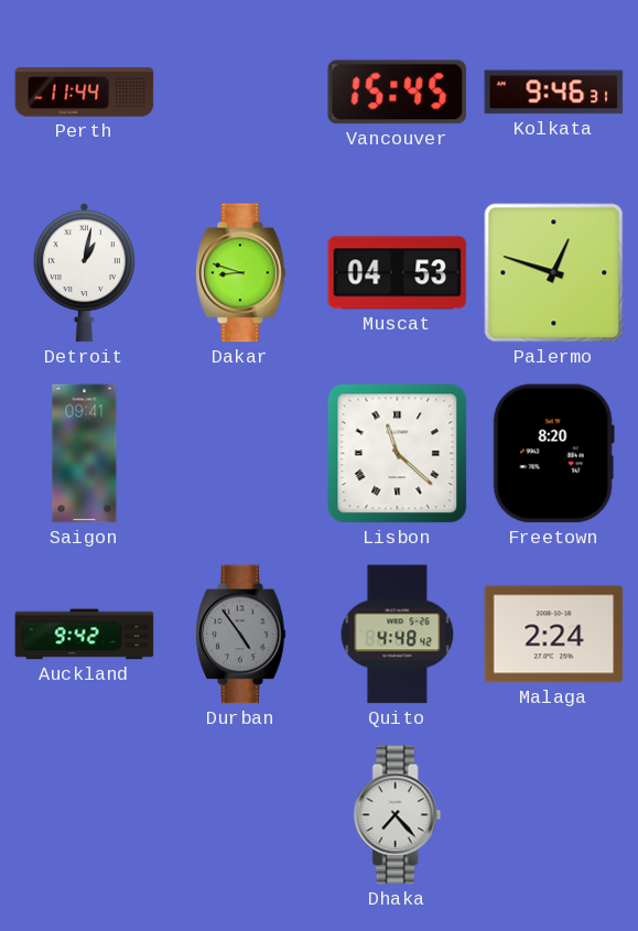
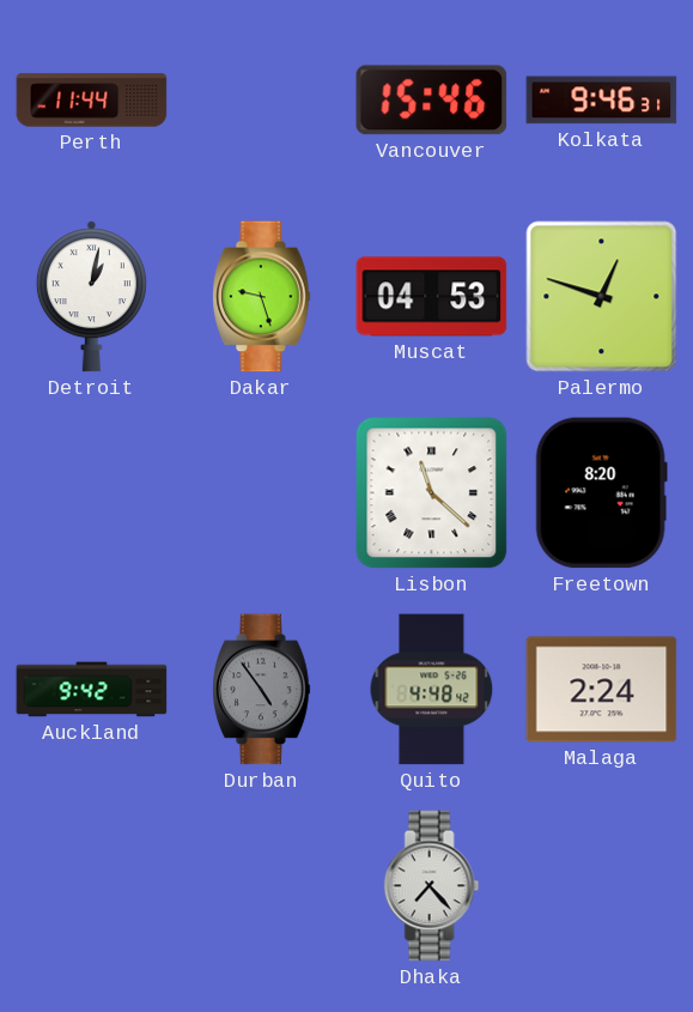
Vancouver: 15:45 -> 15:46 (432, 101)
Dakar: 8:48 -> 9:27 (262, 297)
Saigon: 09:41 -> none (85, 454)
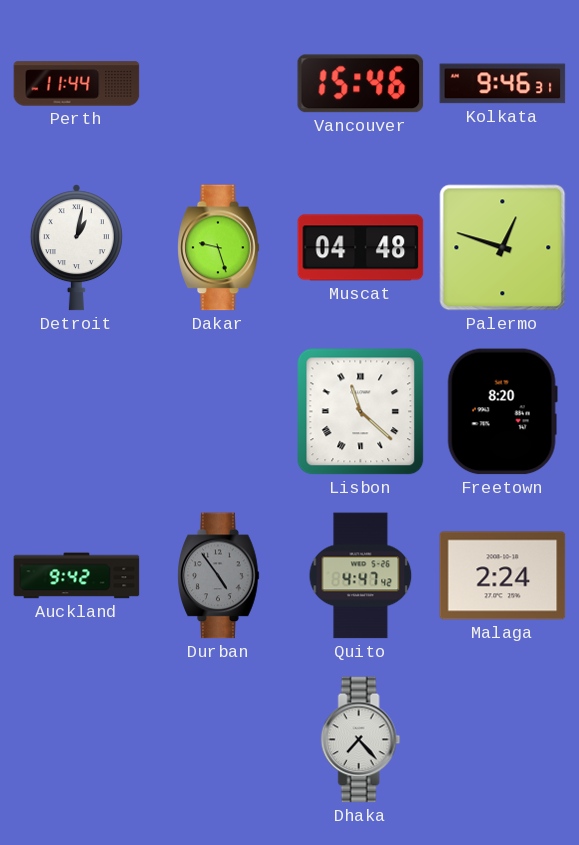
Muscat: 04:53 -> 04:48 (361, 248)
Quito: 4:48 -> 4:47 (361, 576)
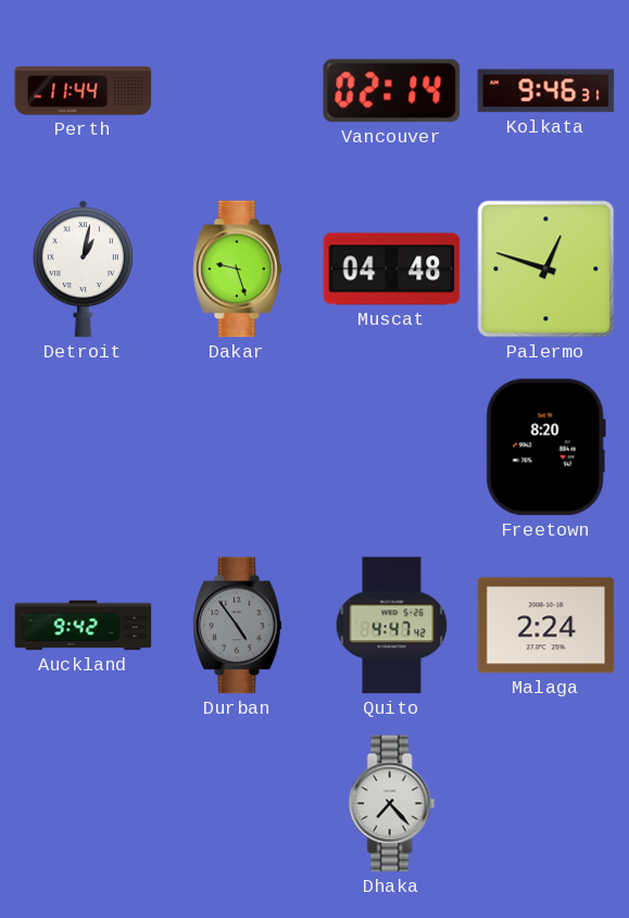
Vancouver: 15:46 -> 02:14 (392, 91)
Lisbon: 11:22 -> none (361, 412)
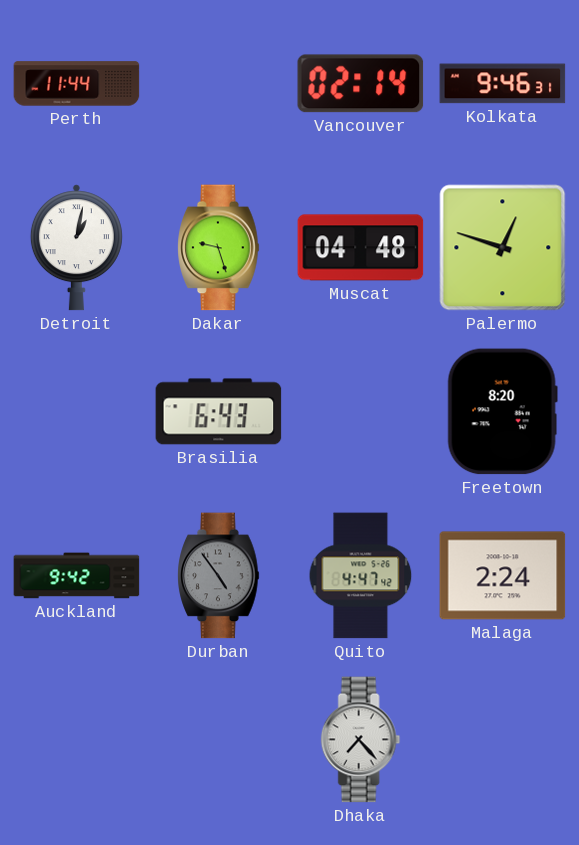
Brasilia: none -> 6:43 (219, 412)
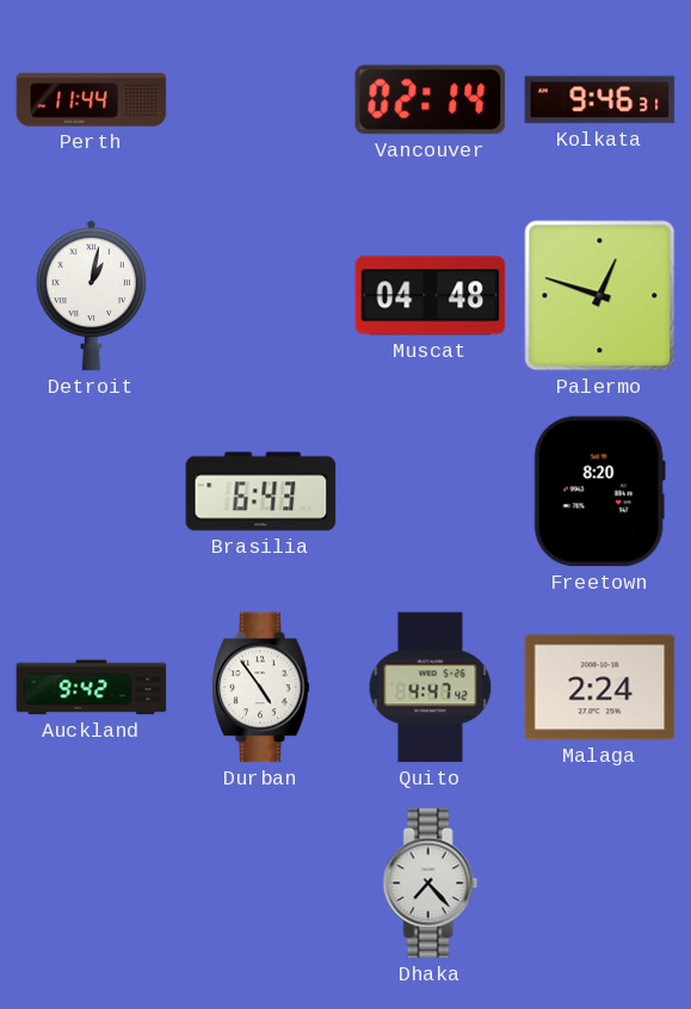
Dakar: 9:27 -> none (219, 248)
Durban dial: grey -> white (261, 688)
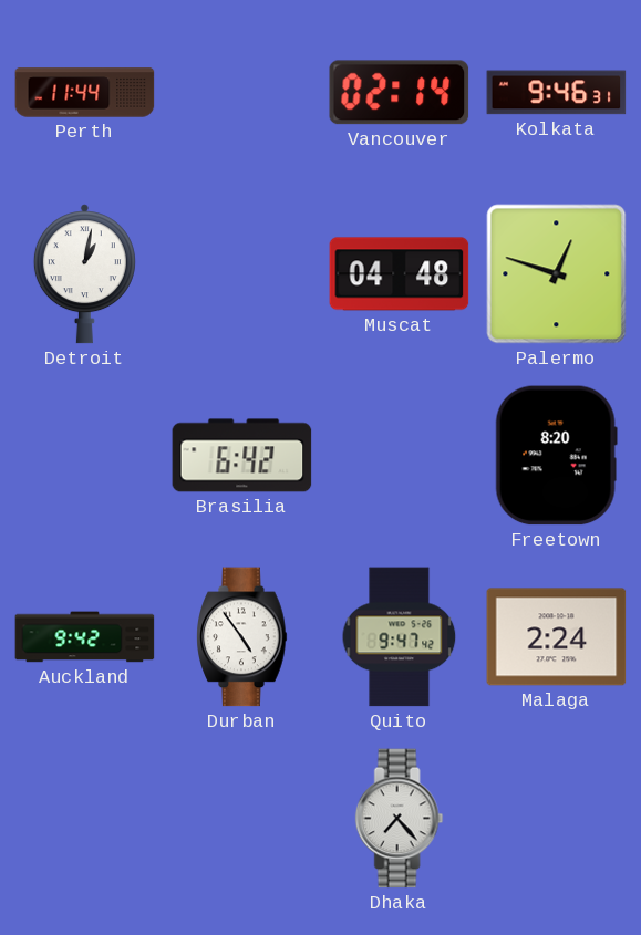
Brasilia: 6:43 -> 6:42 (242, 456)
Quito: 4:47 -> 9:47 (400, 637)
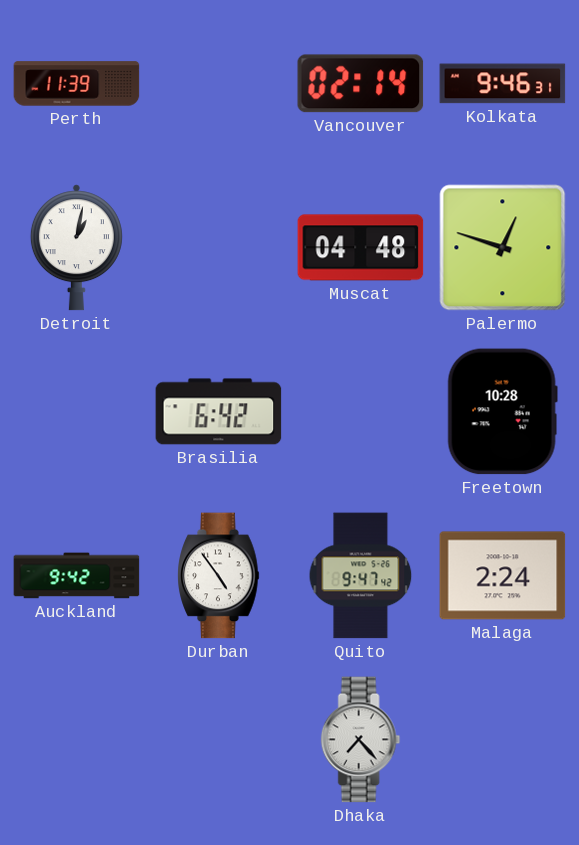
Perth: 11:44 -> 11:39 (77, 84)
Freetown: 8:20 -> 10:28 (502, 412)
